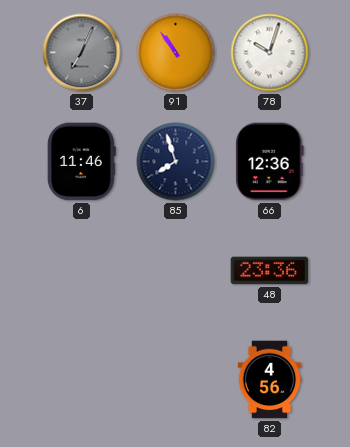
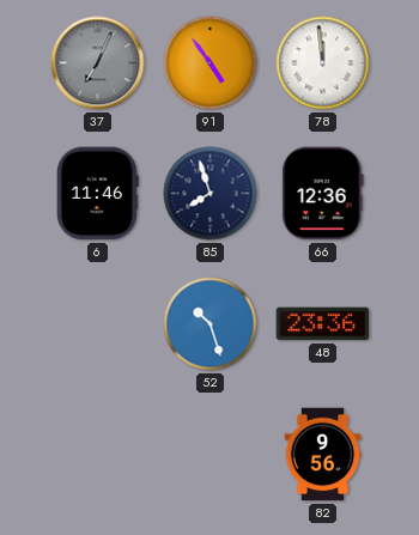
91: 10:54 -> 4:54 (211, 63)
78: 10:03 -> 11:59 (323, 63)
52: none -> 10:27 (211, 324)
82: 4:56 -> 9:56 (323, 455)
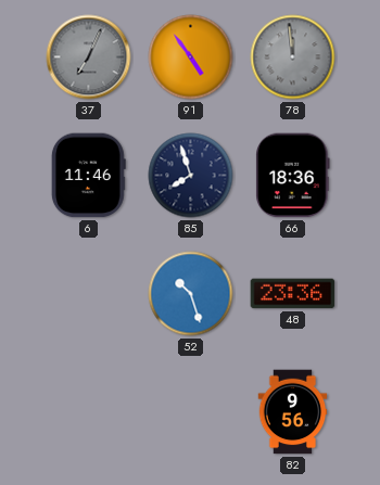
78 dial: white -> grey (293, 58)
66: 12:36 -> 18:36 (293, 176)
